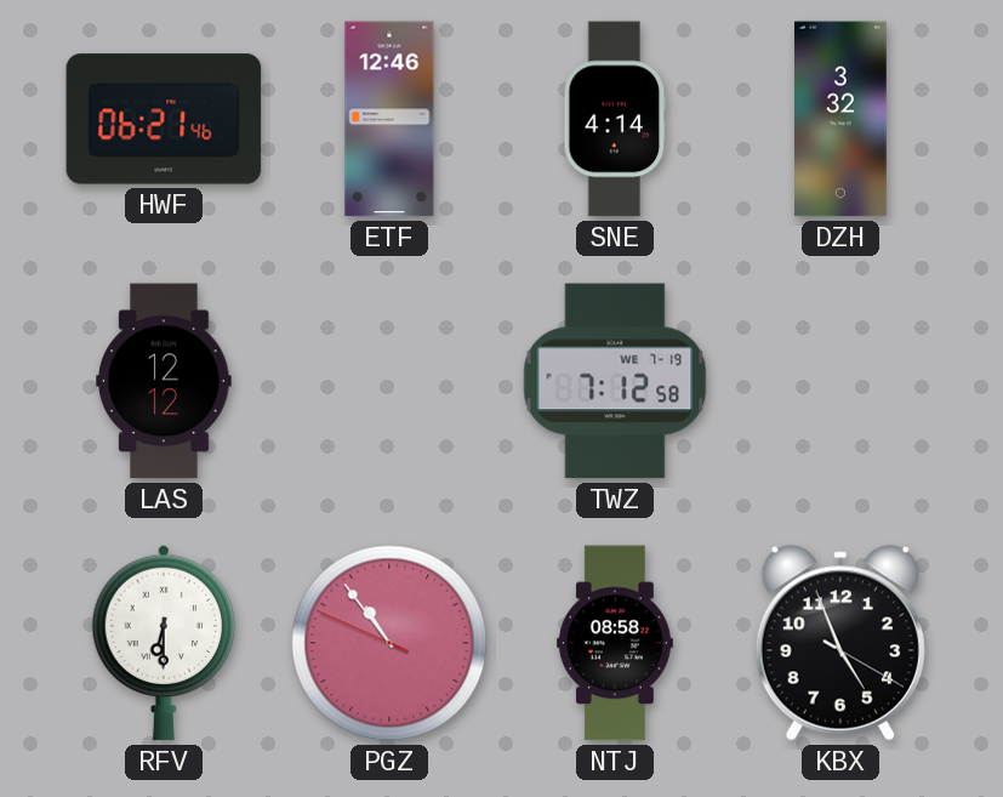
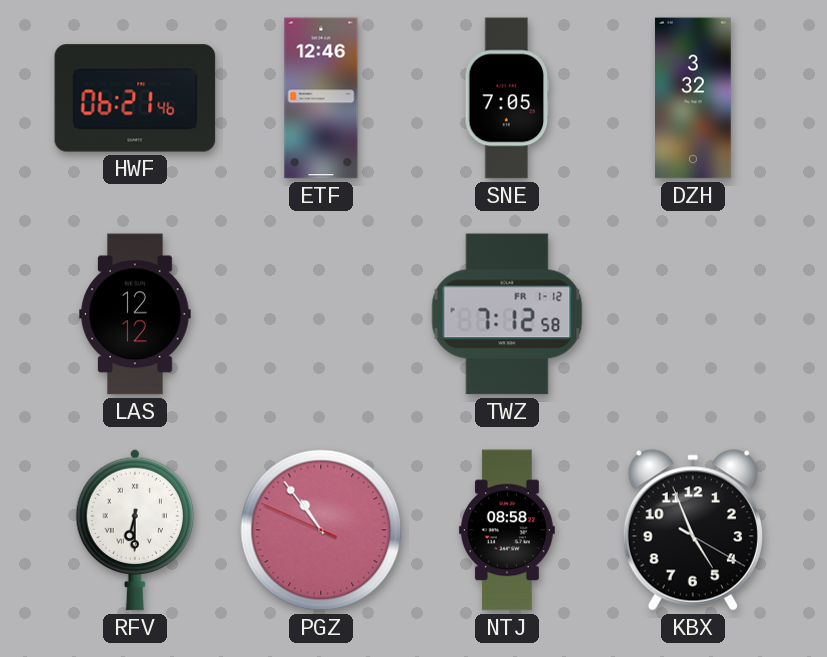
SNE: 4:14 -> 7:05 (507, 98)
TWZ date: WE 7-19 -> FR 1-12 (507, 314)
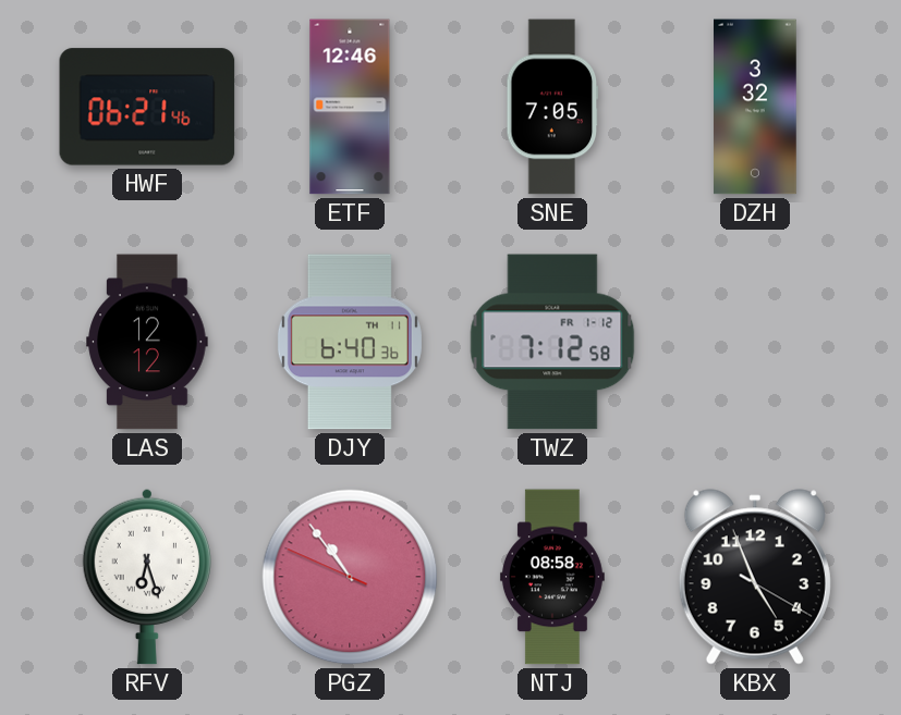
DJY: none -> 6:40 (350, 342)
RFV: 6:30 -> 6:27 (147, 577)
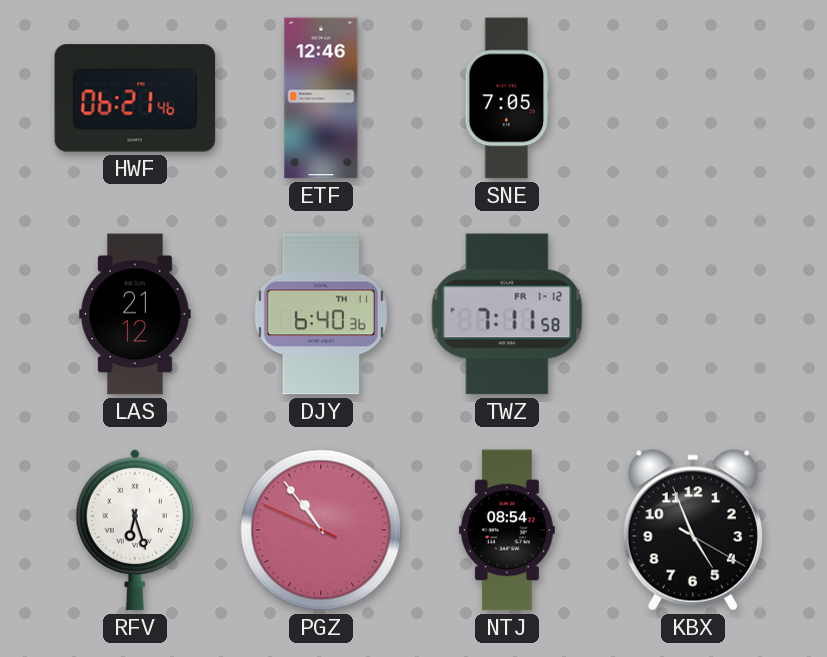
DZH: 3:32 -> none (756, 107)
LAS: 12:12 -> 21:12 (135, 314)
TWZ: 7:12 -> 7:11 (507, 314)
NTJ: 08:58 -> 08:54 (507, 530)
